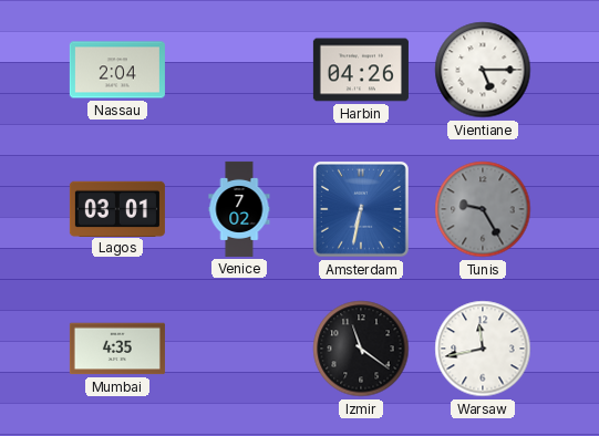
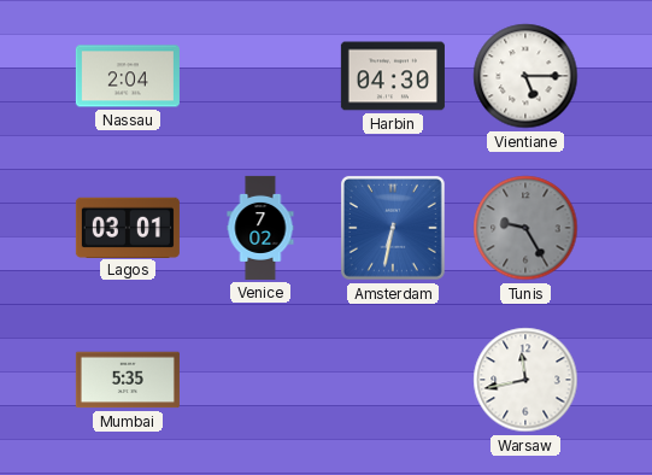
Harbin: 04:26 -> 04:30 (393, 76)
Mumbai: 4:35 -> 5:35 (128, 380)
Izmir: 11:21 -> none (361, 349)
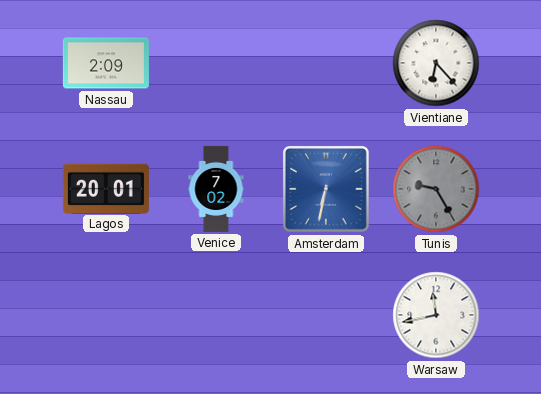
Nassau: 2:04 -> 2:09 (106, 63)
Harbin: 04:30 -> none (393, 76)
Vientiane: 5:15 -> 6:23 (436, 63)
Lagos: 03:01 -> 20:01 (106, 188)
Mumbai: 5:35 -> none (128, 380)
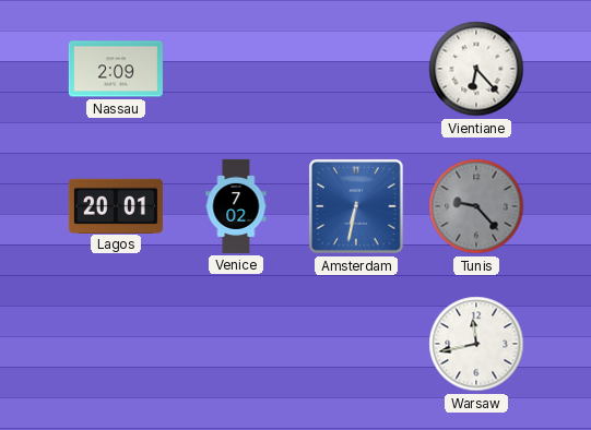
Tunis: 9:25 -> 9:23 (476, 206)
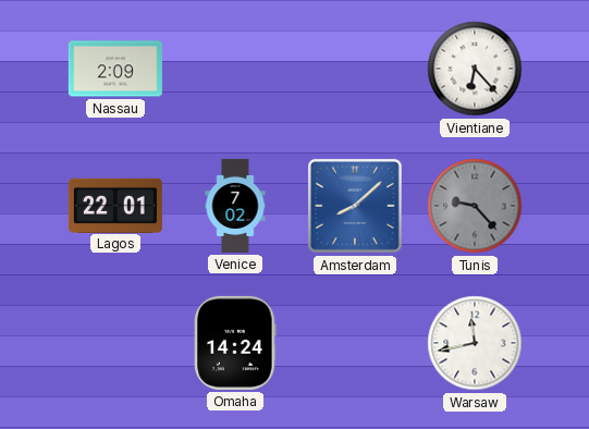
Lagos: 20:01 -> 22:01 (115, 205)
Amsterdam: 6:32 -> 8:08 (355, 206)
Omaha: none -> 14:24 (235, 343)
